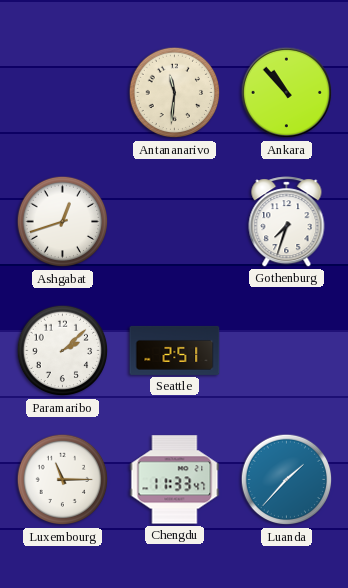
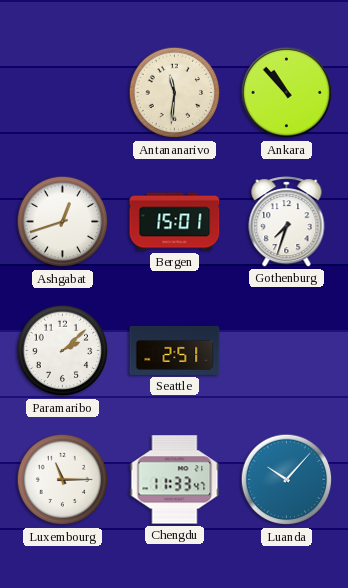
Bergen: none -> 15:01 (175, 222)
Luanda: 1:37 -> 10:07 (287, 480)
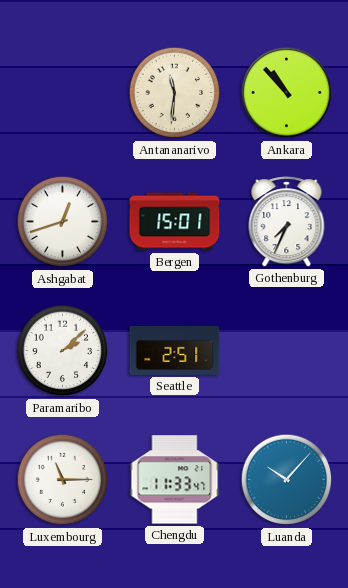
Gothenburg: 7:33 -> 7:34 (287, 222)
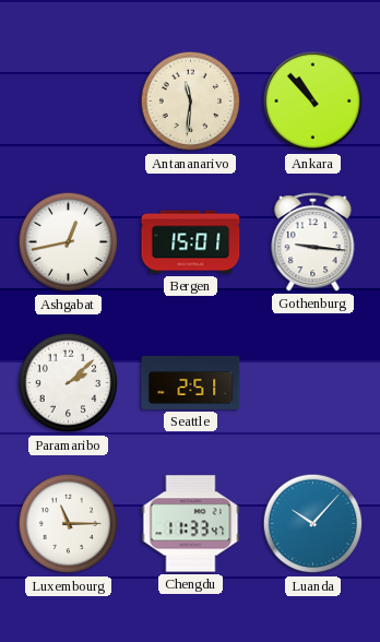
Ashgabat: 12:42 -> 12:43 (69, 242)
Gothenburg: 7:34 -> 9:16 (313, 242)
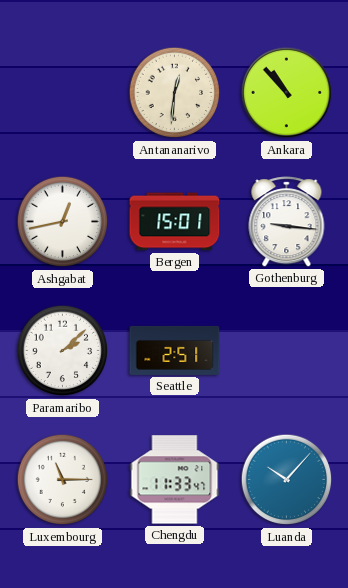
Antananarivo: 11:31 -> 12:31 (175, 93)
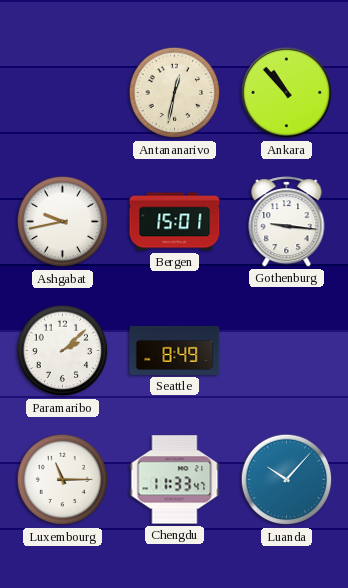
Antananarivo: 12:31 -> 12:32 (175, 93)
Ashgabat: 12:43 -> 9:43 (63, 222)
Seattle: 2:51 -> 8:49 (175, 350)
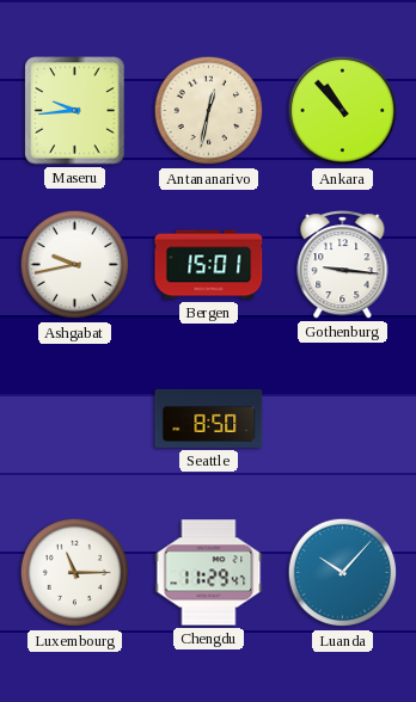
Maseru: none -> 9:44 (75, 111)
Paramaribo: 2:08 -> none (63, 351)
Seattle: 8:49 -> 8:50 (209, 418)
Chengdu: 11:33 -> 11:29 (209, 573)
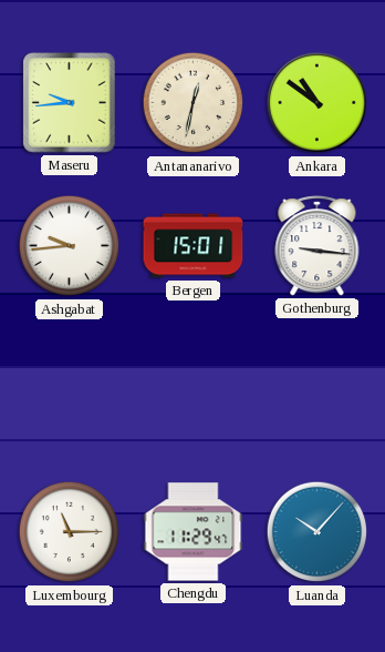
Ankara: 10:53 -> 10:51 (318, 103)
Ashgabat: 9:43 -> 9:44 (70, 246)
Seattle: 8:50 -> none (209, 418)
